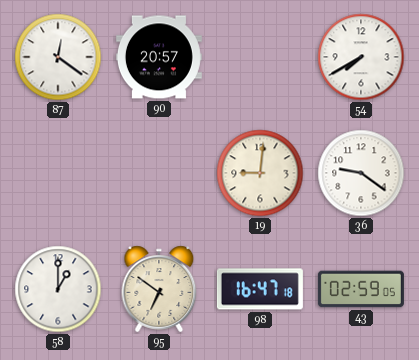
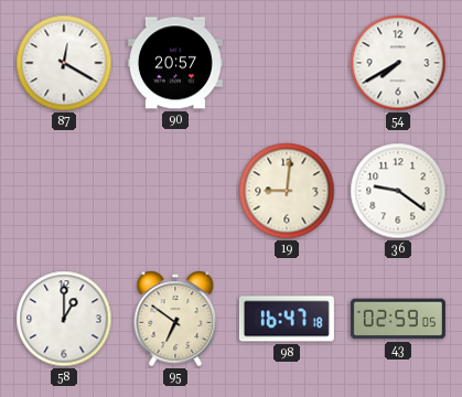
87: 12:21 -> 12:20 (64, 63)
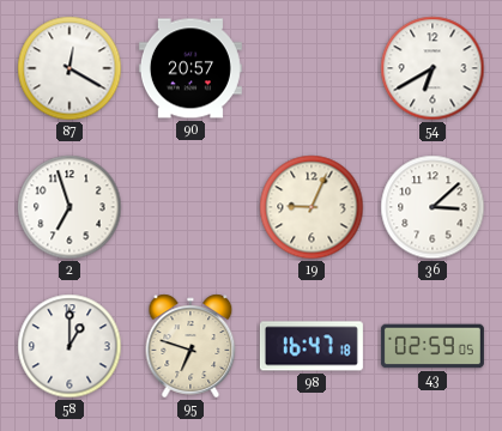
54: 7:40 -> 6:40 (433, 68)
2: none -> 6:57 (69, 207)
19: 9:01 -> 9:04 (312, 207)
36: 9:21 -> 3:08 (433, 207)
95: 6:51 -> 6:48 (190, 346)
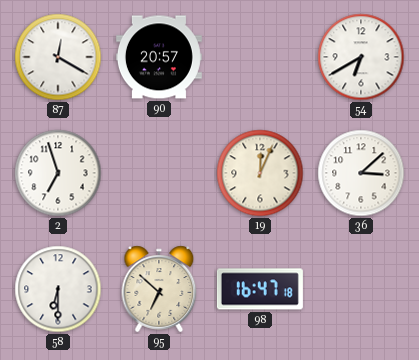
19: 9:04 -> 12:04 (260, 173)
58: 1:00 -> 6:30 (58, 289)
95: 6:48 -> 6:52 (159, 289)
43: 02:59 -> none (433, 346)
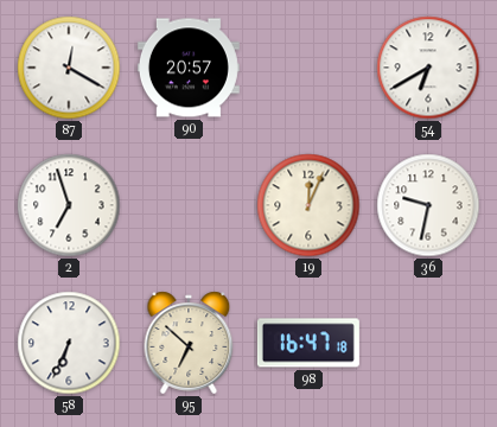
36: 3:08 -> 9:32 (428, 205)
58: 6:30 -> 6:34 (69, 343)
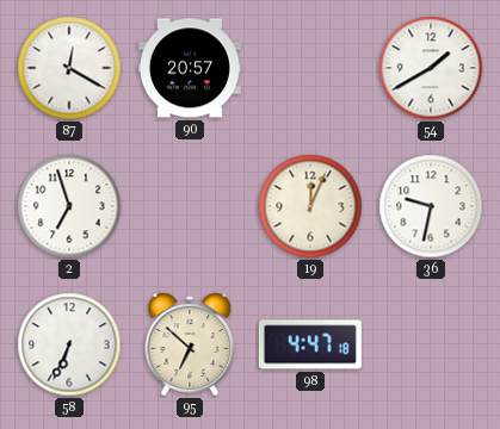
54: 6:40 -> 1:40 (431, 68)
98: 16:47 -> 4:47 (310, 344)
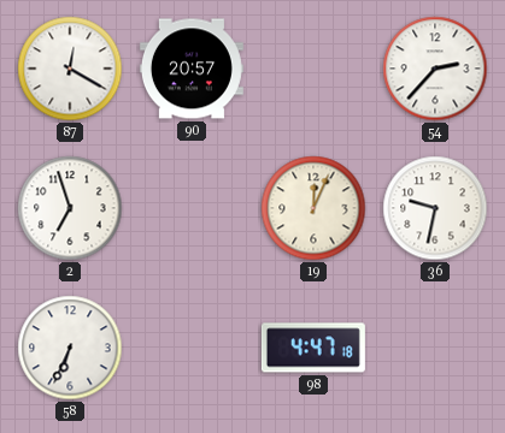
54: 1:40 -> 2:37 (435, 69)
95: 6:52 -> none (190, 344)
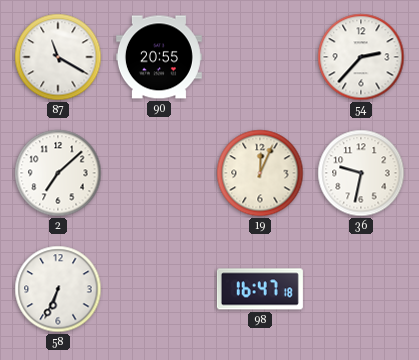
87: 12:20 -> 11:20 (58, 57)
90: 20:57 -> 20:55 (159, 57)
2: 6:57 -> 7:08 (58, 173)
98: 4:47 -> 16:47 (260, 289)
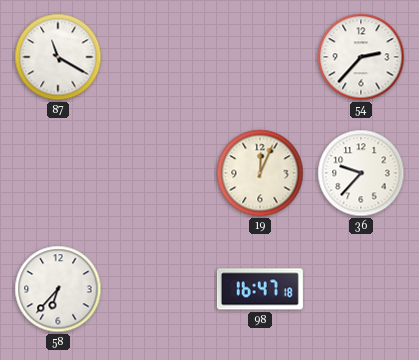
90: 20:55 -> none (159, 57)
2: 7:08 -> none (58, 173)
36: 9:32 -> 9:37 (361, 173)
58: 6:34 -> 6:37 (58, 289)
